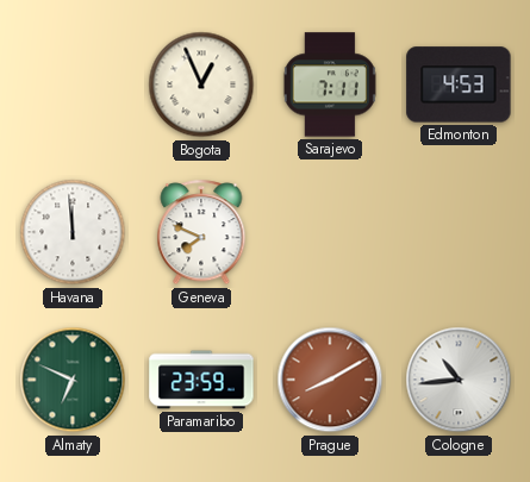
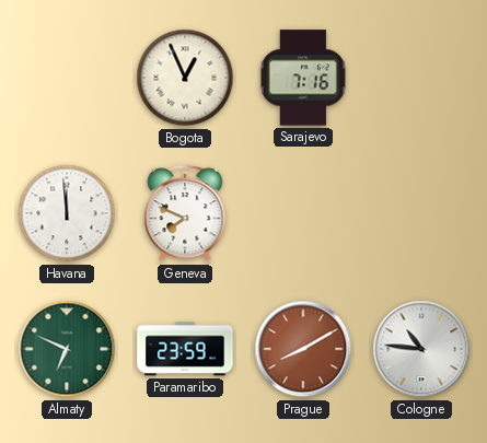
Sarajevo: 7:11 -> 7:16 (303, 78)
Edmonton: 4:53 -> none (459, 84)
Cologne: 10:44 -> 10:46 (421, 349)
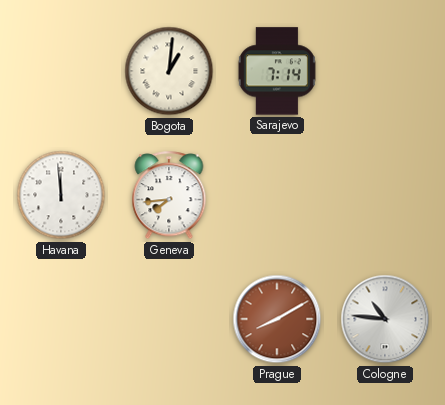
Bogota: 12:56 -> 1:01 (169, 71)
Sarajevo: 7:16 -> 7:14 (277, 71)
Geneva: 7:49 -> 7:44 (169, 196)
Almaty: 6:49 -> none (67, 349)
Paramaribo: 23:59 -> none (185, 349)
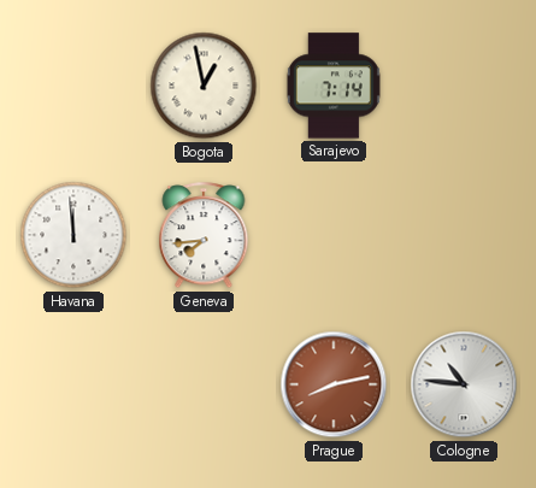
Bogota: 1:01 -> 12:58 (204, 86)
Prague: 8:10 -> 8:13 (334, 384)
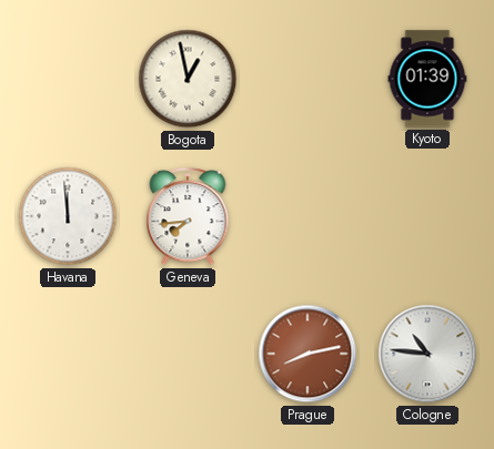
Sarajevo: 7:14 -> none (334, 86)
Kyoto: none -> 01:39 (427, 79)
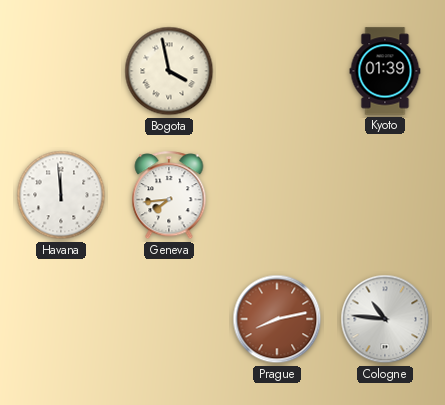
Bogota: 12:58 -> 3:58 (169, 71)
